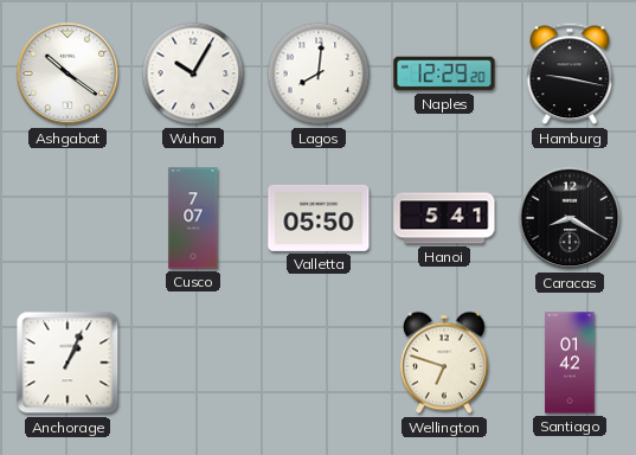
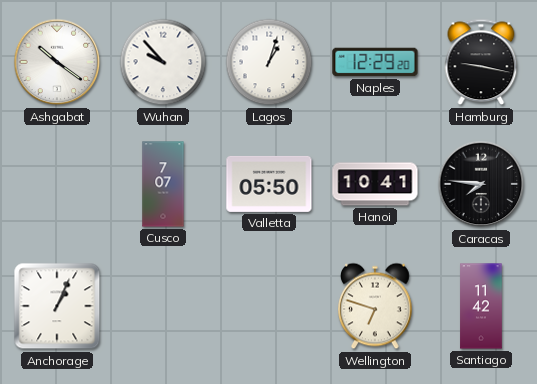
Wuhan: 10:05 -> 9:53 (163, 62)
Lagos: 8:01 -> 1:03 (269, 62)
Hanoi: 5:41 -> 10:41 (375, 184)
Caracas: 8:20 -> 7:46 (481, 184)
Santiago: 01:42 -> 11:42 (481, 306)
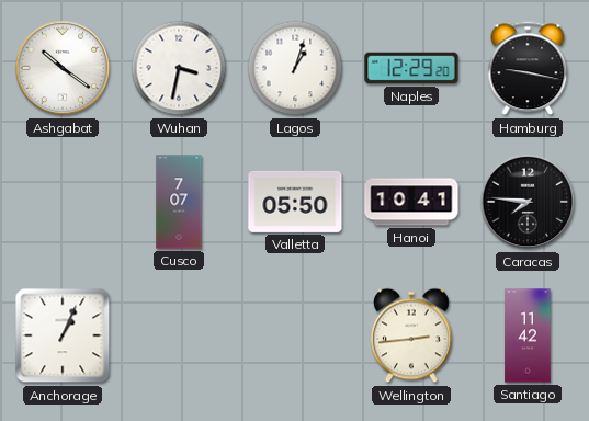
Wuhan: 9:53 -> 3:32 (179, 68)
Wellington: 6:48 -> 2:44 (412, 335)
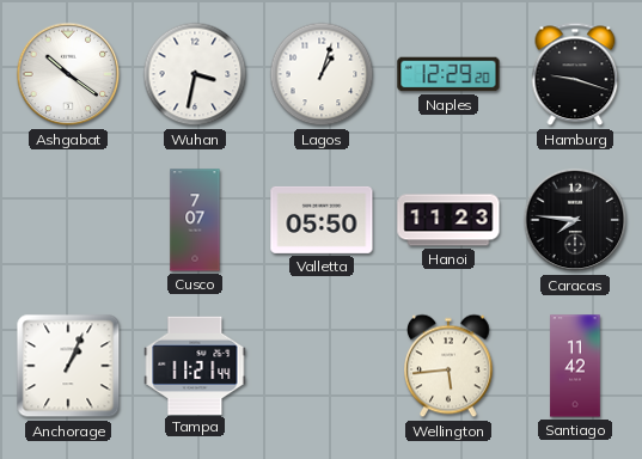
Hamburg: 9:17 -> 9:18 (575, 74)
Hanoi: 10:41 -> 11:23 (448, 220)
Tampa: none -> 11:21 (195, 365)
Wellington: 2:44 -> 5:44 (450, 366)
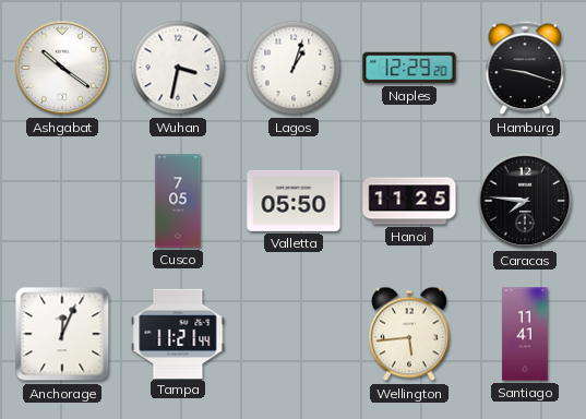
Cusco: 7:07 -> 7:05 (178, 201)
Hanoi: 11:23 -> 11:25 (409, 201)
Anchorage: 1:04 -> 12:04 (62, 334)
Santiago: 11:42 -> 11:41 (525, 334)
